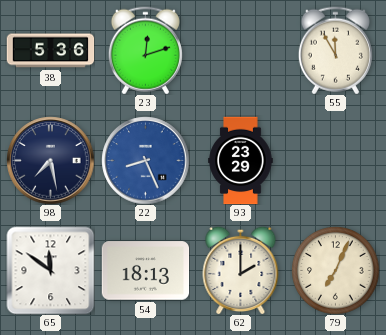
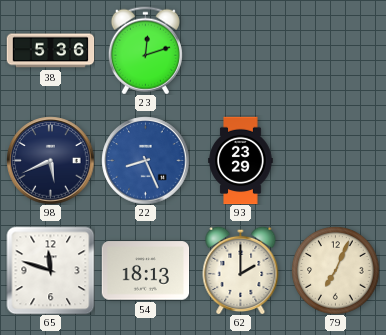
55: 11:55 -> none (335, 50)
98: 7:28 -> 5:41 (50, 160)
65: 11:51 -> 11:48 (50, 270)
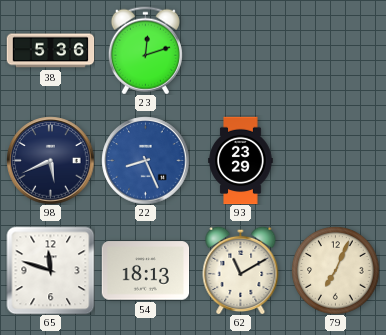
62: 2:00 -> 11:10 (241, 270)
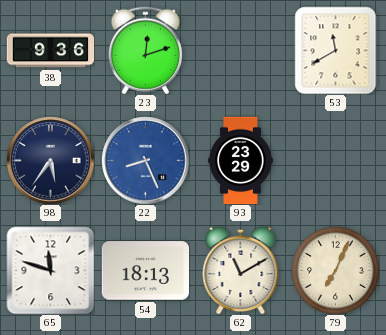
38: 5:36 -> 9:36 (50, 51)
53: none -> 11:40 (336, 50)
98: 5:41 -> 5:36 (50, 160)
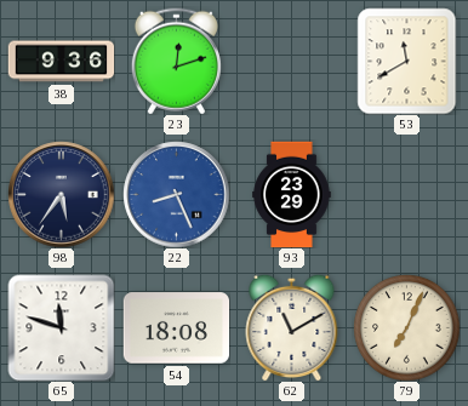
54: 18:13 -> 18:08 (176, 328)
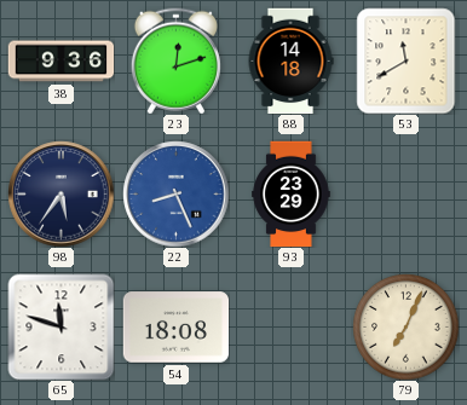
88: none -> 14:18 (290, 60)
62: 11:10 -> none (292, 327)
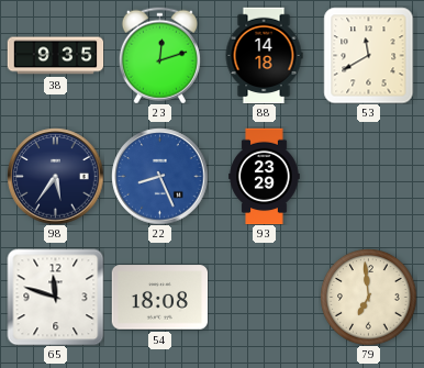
38: 9:36 -> 9:35 (55, 56)
79: 7:04 -> 6:59 (368, 297)
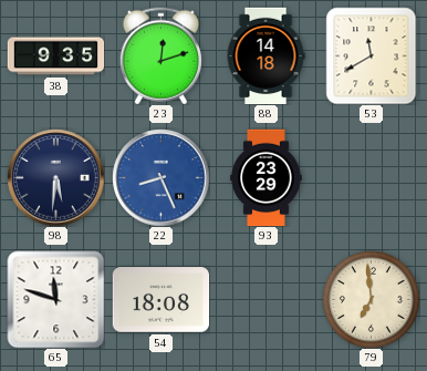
98: 5:36 -> 5:31 (55, 177)
